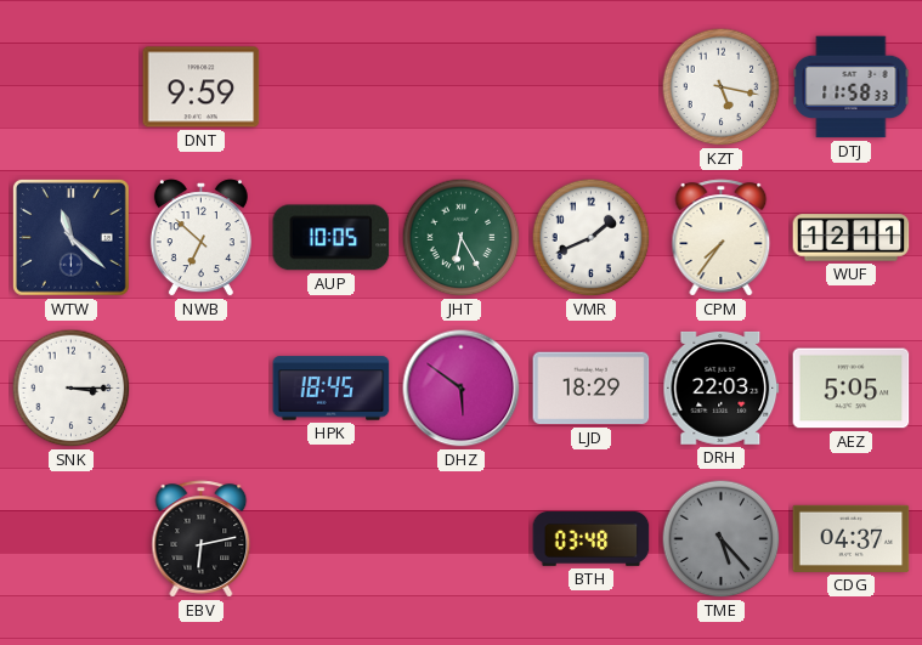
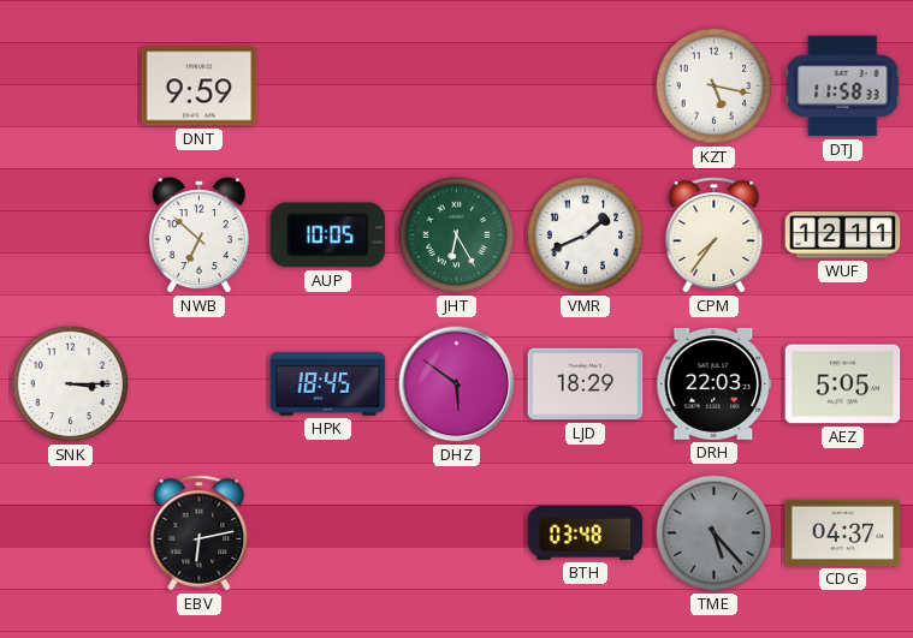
WTW: 11:22 -> none (70, 237)
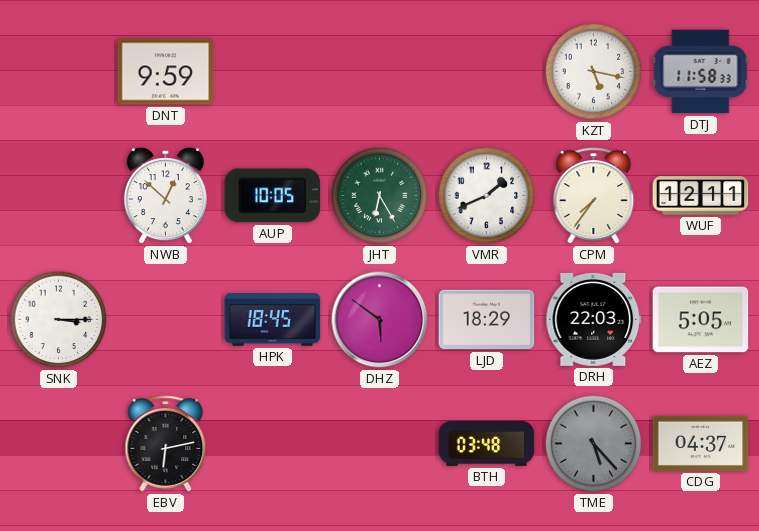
NWB: 6:52 -> 12:52 (165, 196)
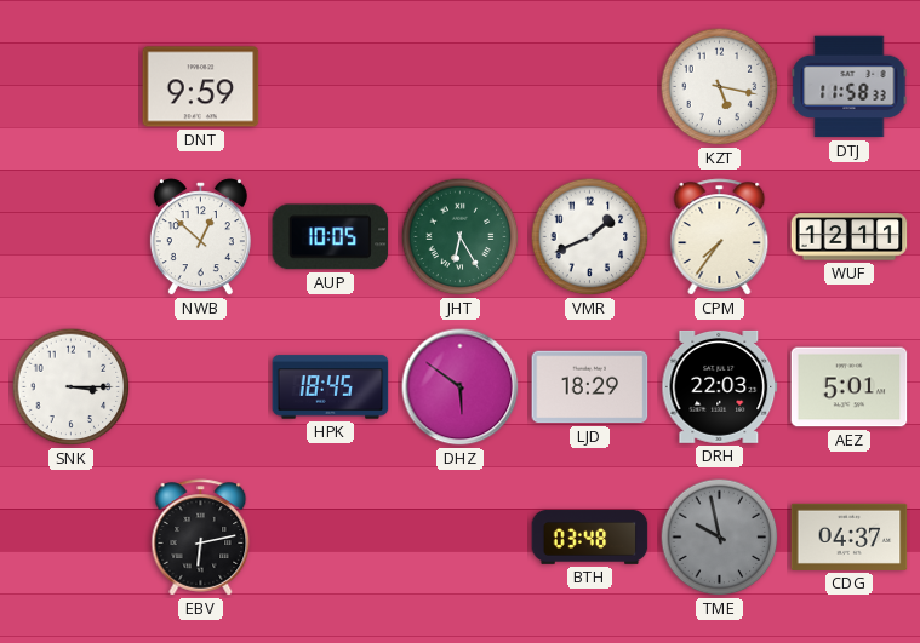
AEZ: 5:05 -> 5:01 (850, 387)
TME: 5:23 -> 9:58 (720, 538)
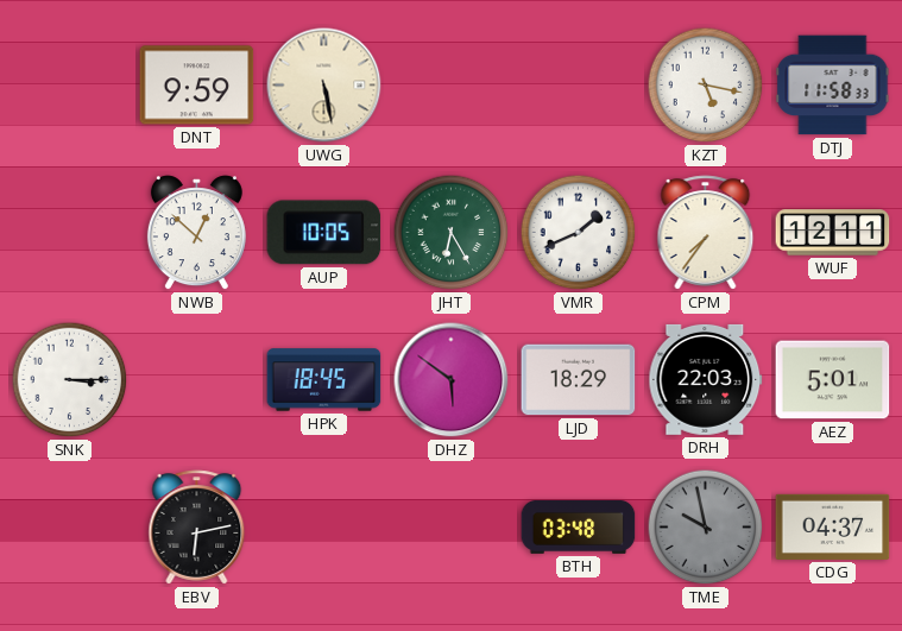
UWG: none -> 5:28 (324, 86)
